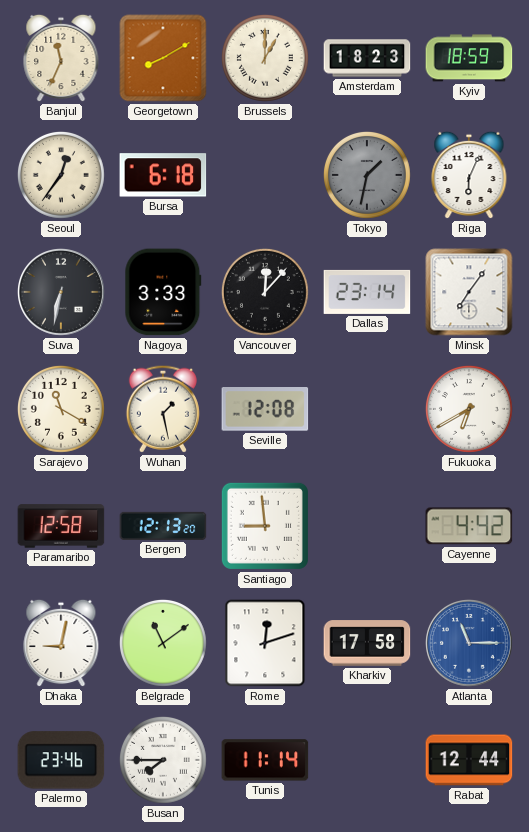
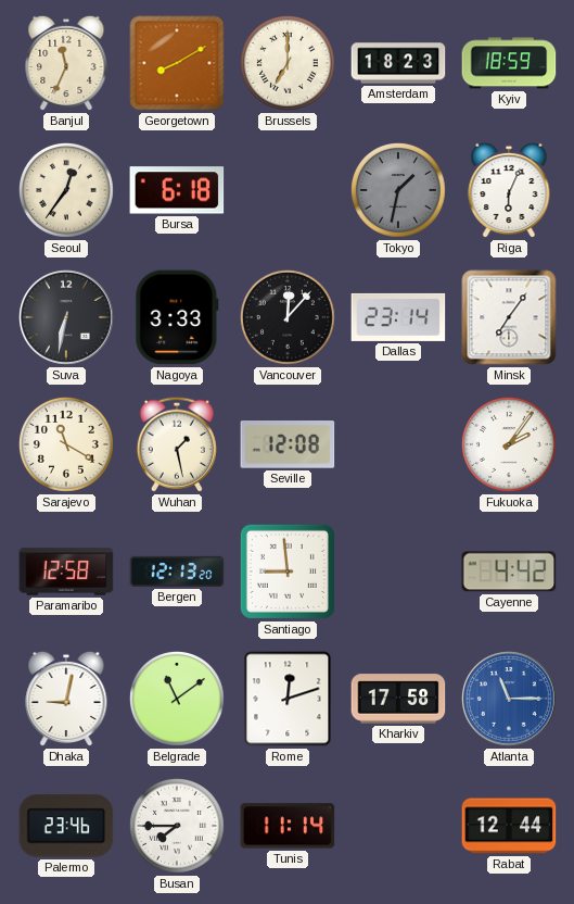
Brussels: 1:00 -> 7:00 (288, 63)
Fukuoka: 6:40 -> 2:06 (509, 444)
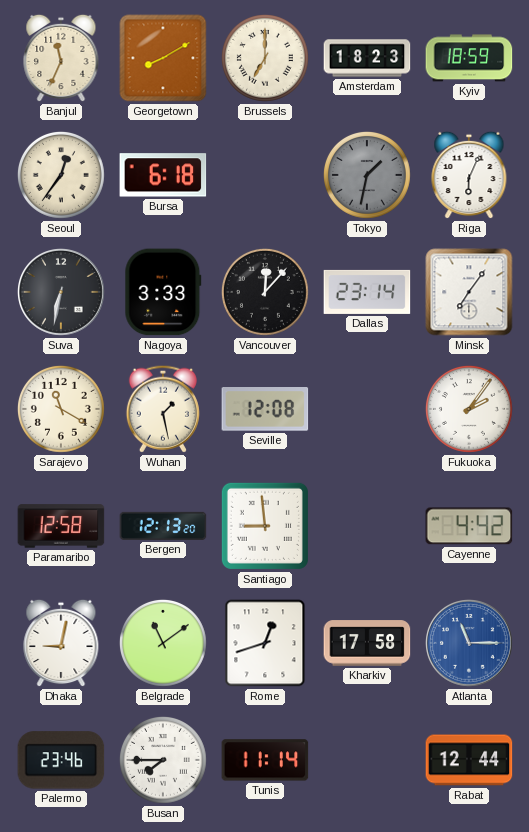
Rome: 12:12 -> 12:42 (265, 643)
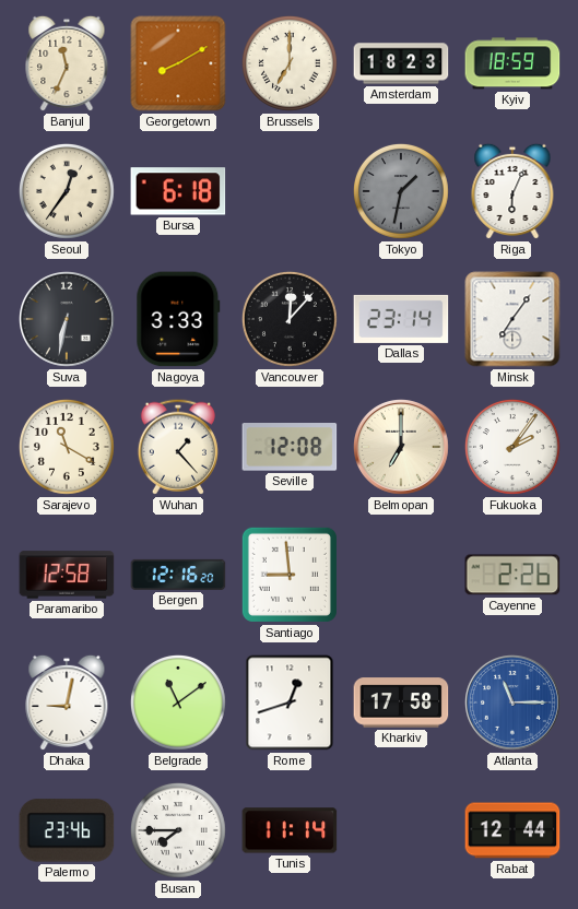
Wuhan: 1:28 -> 1:23 (178, 447)
Belmopan: none -> 7:00 (402, 448)
Bergen: 12:13 -> 12:16 (178, 575)
Cayenne: 4:42 -> 2:26 (512, 575)
